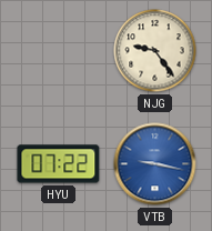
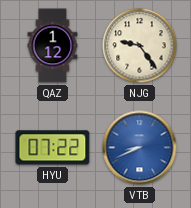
QAZ: none -> 1:12 (53, 46)
VTB: 9:17 -> 8:41 (140, 148)
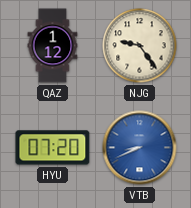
HYU: 07:22 -> 07:20 (53, 148)
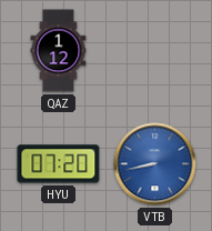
NJG: 9:24 -> none (140, 46)
VTB: 8:41 -> 8:43 (155, 164)
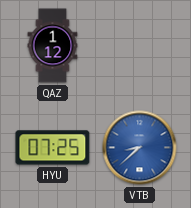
HYU: 07:20 -> 07:25 (53, 148)
VTB: 8:43 -> 8:38 (140, 148)
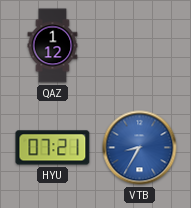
HYU: 07:25 -> 07:21 (53, 148)
VTB: 8:38 -> 8:35 (140, 148)
